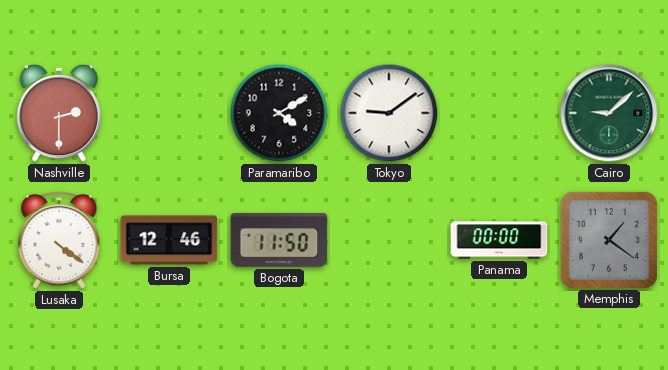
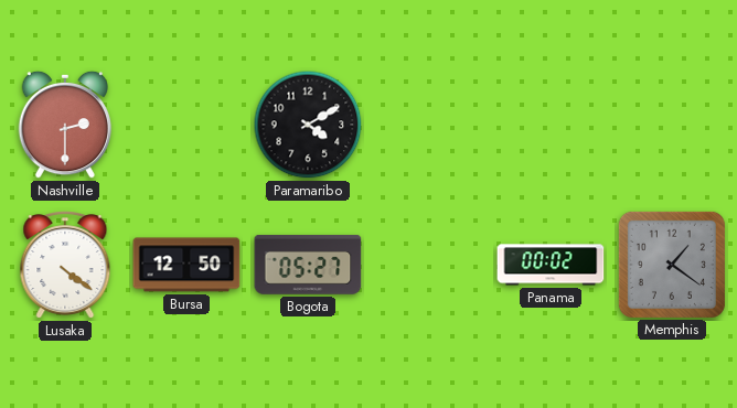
Tokyo: 9:09 -> none (389, 113)
Cairo: 9:08 -> none (609, 113)
Bursa: 12:46 -> 12:50 (186, 265)
Bogota: 11:50 -> 05:27 (308, 265)
Panama: 00:00 -> 00:02 (551, 265)
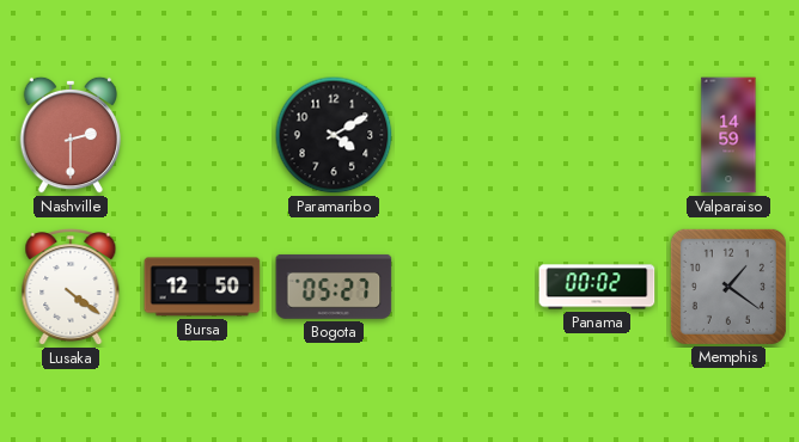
Valparaiso: none -> 14:59 (728, 135)
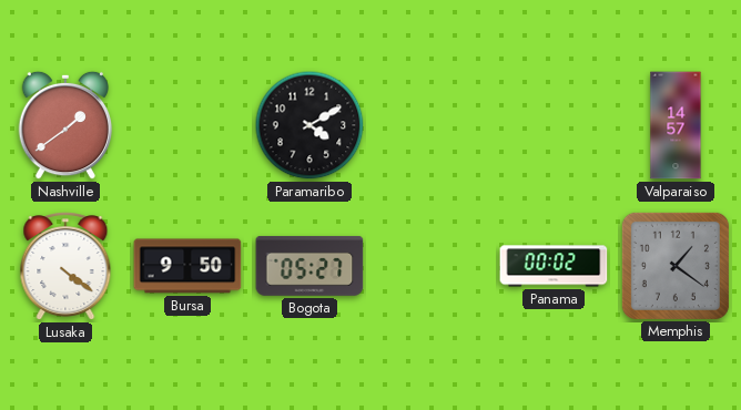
Nashville: 2:30 -> 1:39 (65, 125)
Valparaiso: 14:59 -> 14:57 (676, 125)
Bursa: 12:50 -> 9:50 (187, 266)
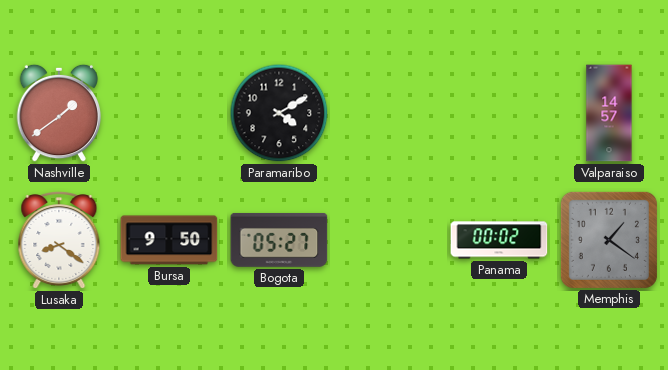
Lusaka: 4:21 -> 8:21 (59, 241)
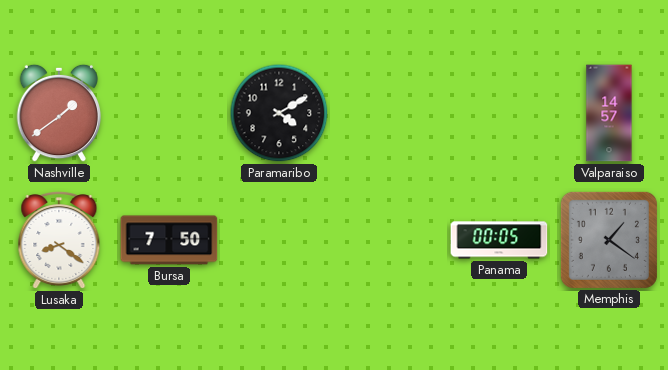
Bursa: 9:50 -> 7:50 (169, 240)
Bogota: 05:27 -> none (279, 240)
Panama: 00:02 -> 00:05 (499, 240)
